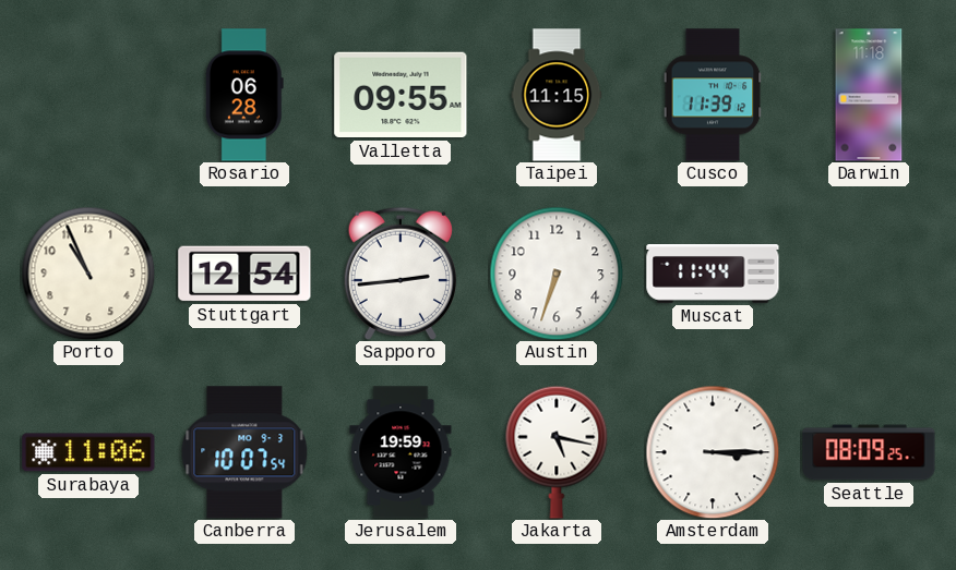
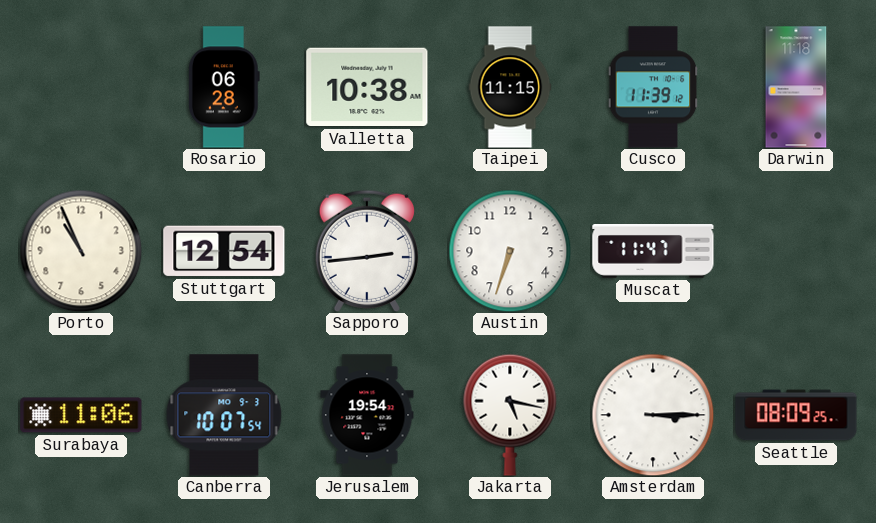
Valletta: 09:55 -> 10:38 (367, 87)
Muscat: 11:44 -> 11:47 (653, 252)
Jerusalem: 19:59 -> 19:54 (367, 415)
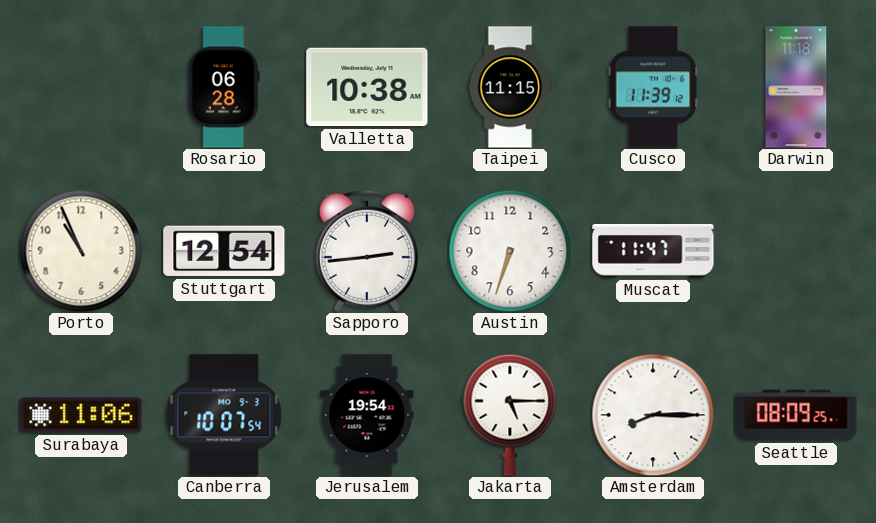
Jakarta: 5:17 -> 5:15 (510, 415)
Amsterdam: 3:15 -> 8:15 (653, 415)
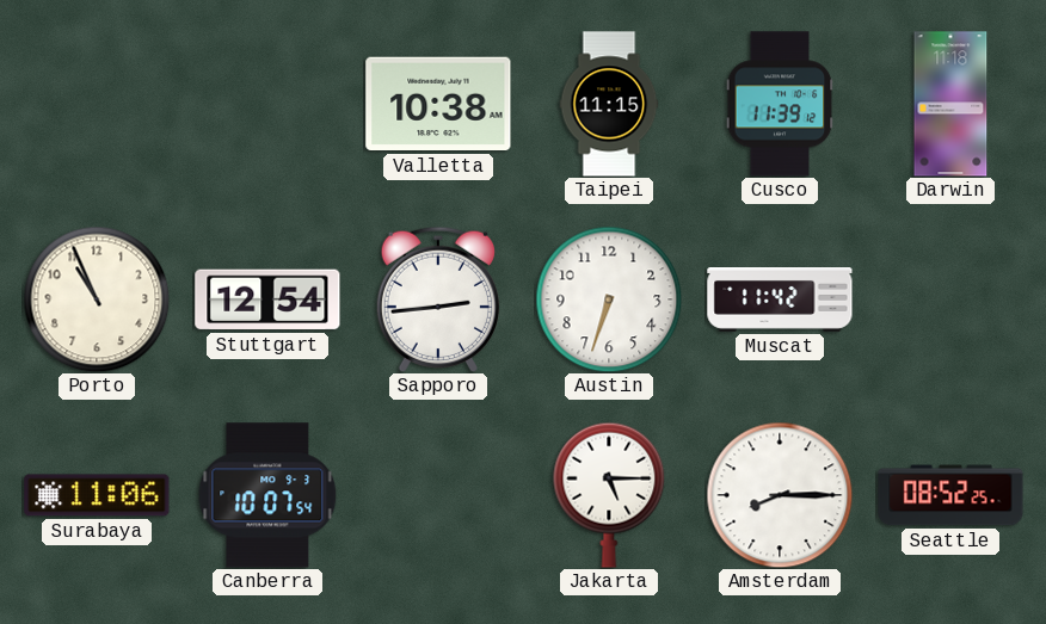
Rosario: 06:28 -> none (224, 87)
Muscat: 11:47 -> 11:42 (780, 301)
Jerusalem: 19:54 -> none (367, 415)
Seattle: 08:09 -> 08:52 (950, 495)
